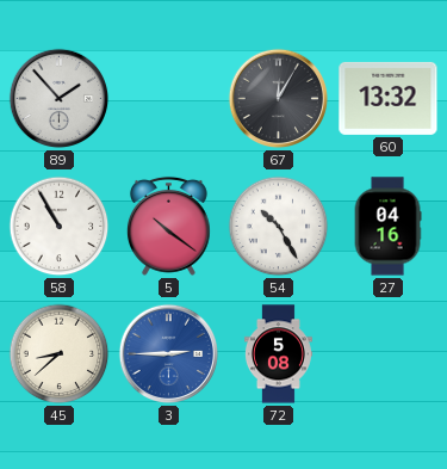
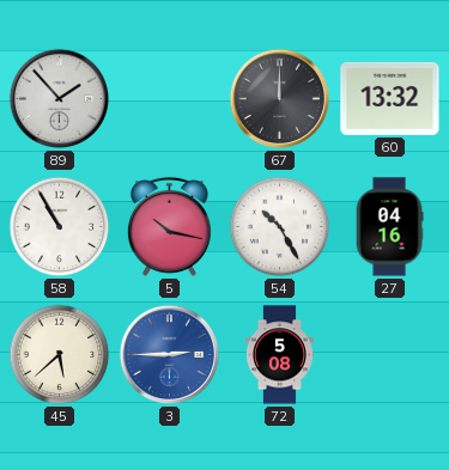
67: 12:05 -> 12:00 (280, 99)
5: 10:21 -> 10:17 (169, 226)
45: 8:38 -> 5:38 (60, 355)
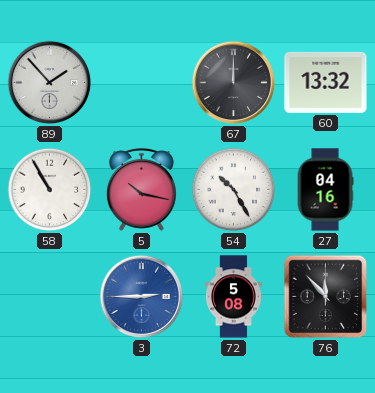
45: 5:38 -> none (60, 355)
76: none -> 11:53 (326, 297)
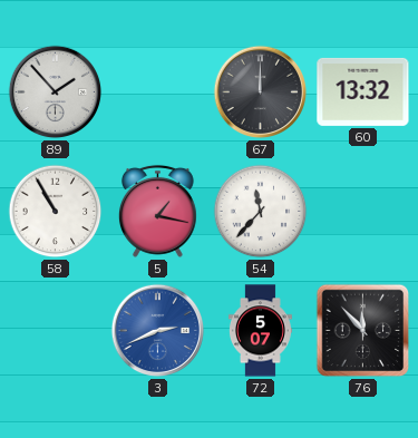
5: 10:17 -> 1:17 (157, 211)
54: 10:25 -> 11:37 (261, 212)
27: 04:16 -> none (325, 190)
3: 2:45 -> 2:41 (158, 331)
72: 5:08 -> 5:07 (260, 331)
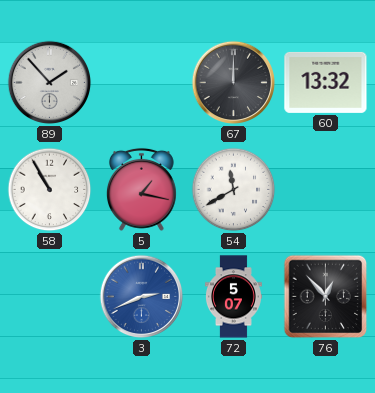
54: 11:37 -> 11:40 (234, 190)
76: 11:53 -> 12:53 (326, 297)
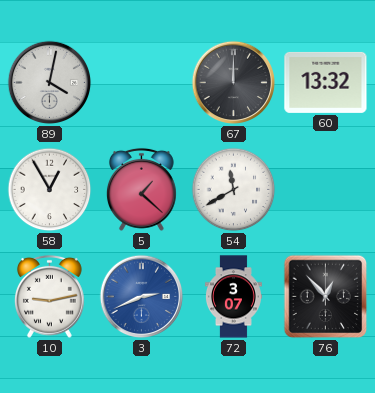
89: 1:53 -> 4:02 (50, 83)
58: 10:55 -> 12:55 (50, 190)
5: 1:17 -> 1:22 (141, 189)
10: none -> 9:13 (49, 296)
72: 5:07 -> 3:07 (233, 297)
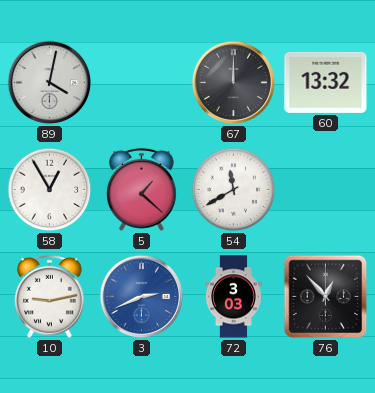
72: 3:07 -> 3:03 (233, 297)
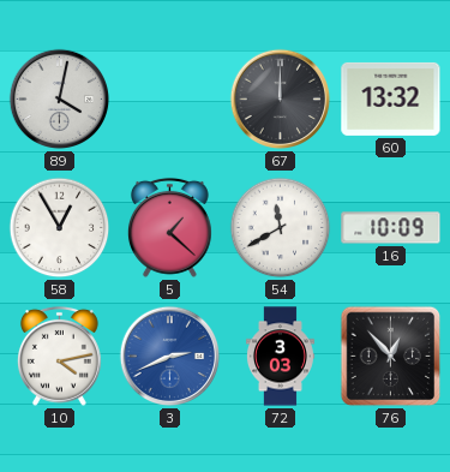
16: none -> 10:09 (391, 228)
10: 9:13 -> 4:13 (59, 356)
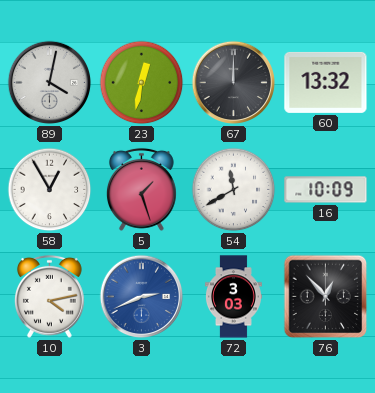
23: none -> 12:32 (142, 83)
5: 1:22 -> 1:27 (141, 189)
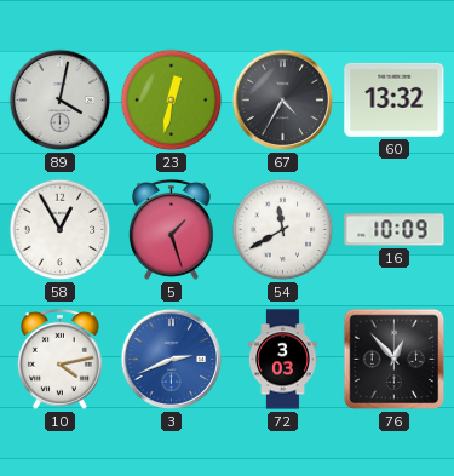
67: 12:00 -> 4:35 (283, 101)
